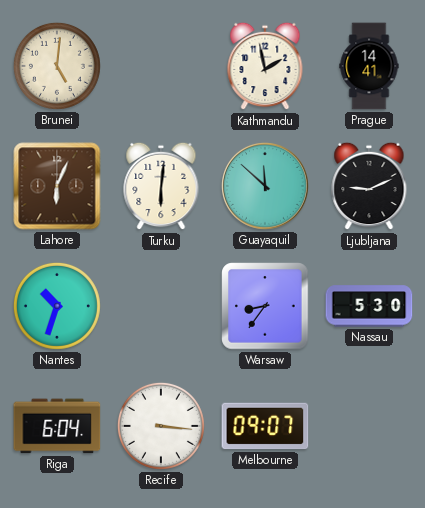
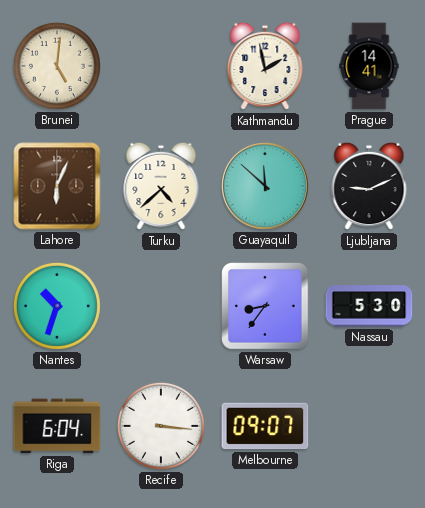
Turku: 6:01 -> 4:38 (161, 186)
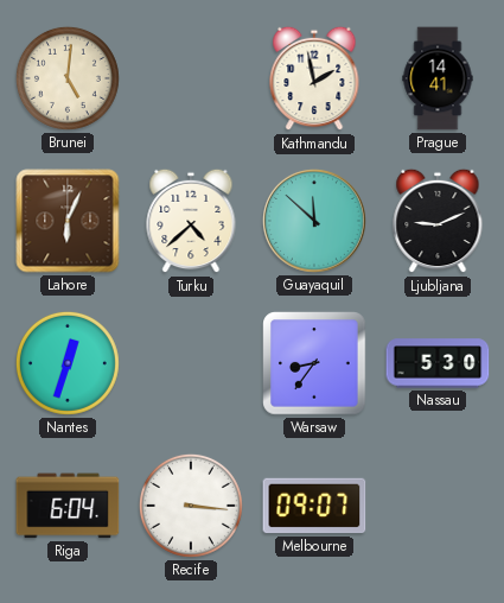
Nantes: 10:33 -> 12:33 (68, 363)
